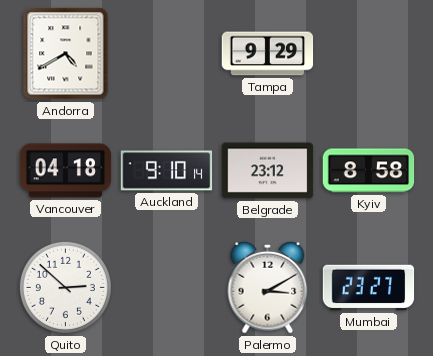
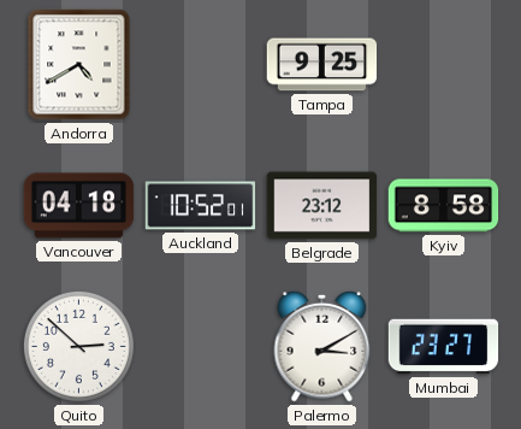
Tampa: 9:29 -> 9:25 (322, 65)
Auckland: 9:10 -> 10:52 (201, 206)
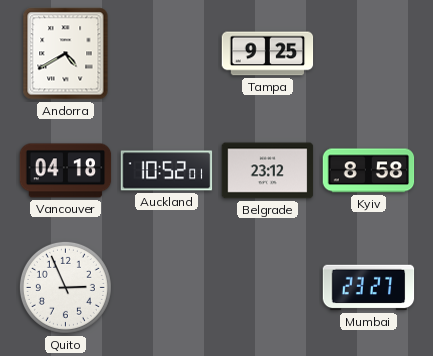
Quito: 2:52 -> 2:56 (65, 287)
Palermo: 3:10 -> none (322, 346)
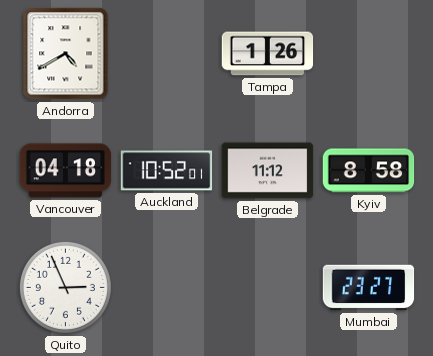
Tampa: 9:25 -> 1:26 (268, 54)
Belgrade: 23:12 -> 11:12 (268, 171)
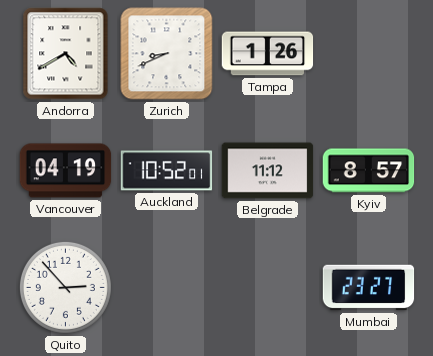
Zurich: none -> 8:41 (167, 54)
Vancouver: 04:18 -> 04:19 (66, 171)
Kyiv: 8:58 -> 8:57 (369, 171)
Quito: 2:56 -> 2:53 (65, 287)
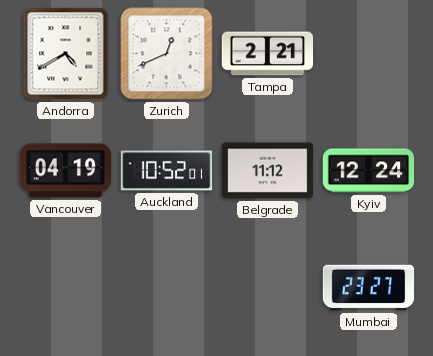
Zurich: 8:41 -> 12:41 (167, 54)
Tampa: 1:26 -> 2:21 (268, 54)
Kyiv: 8:57 -> 12:24 (369, 171)
Quito: 2:53 -> none (65, 287)
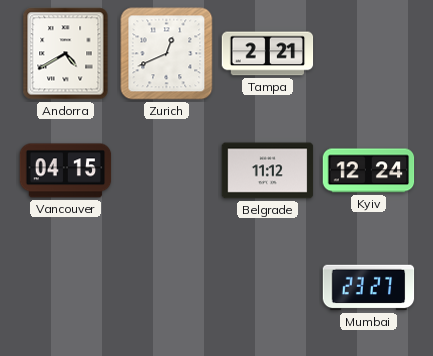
Vancouver: 04:19 -> 04:15 (66, 171)
Auckland: 10:52 -> none (167, 171)
